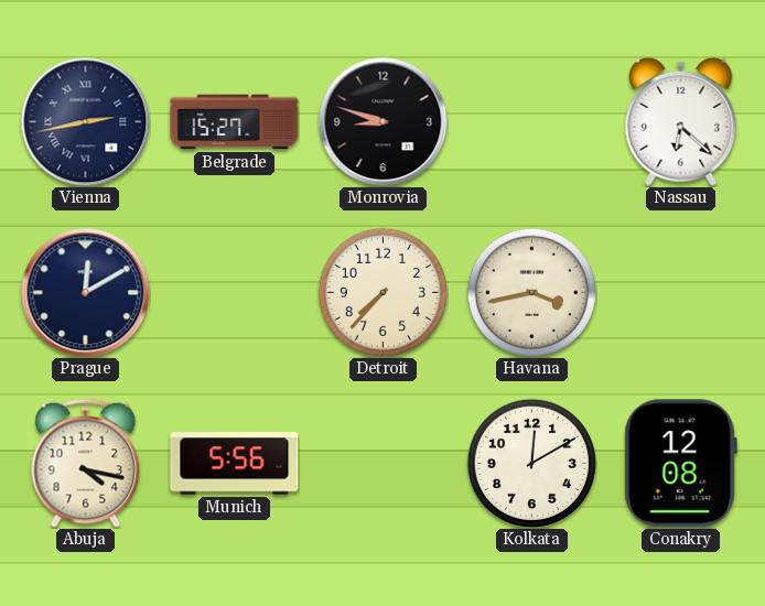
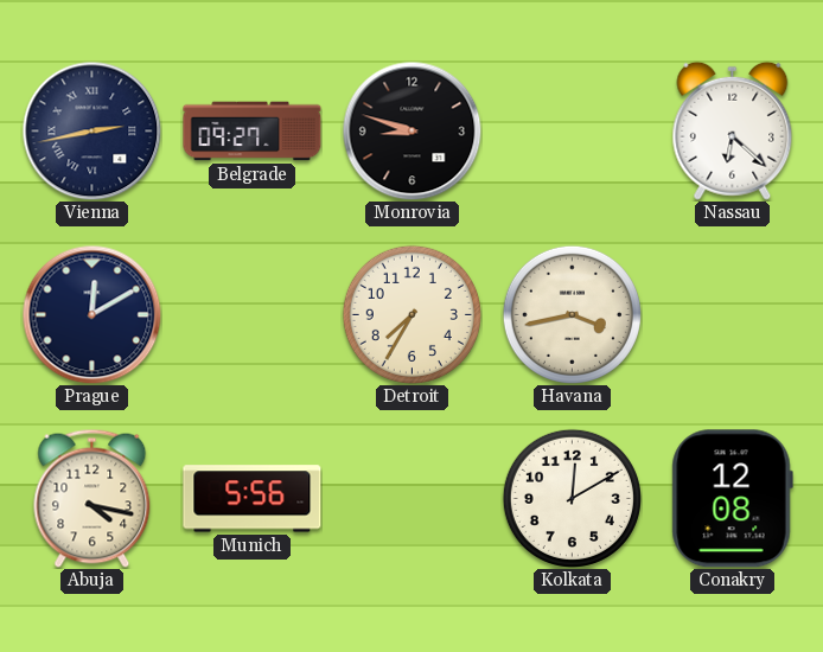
Belgrade: 15:27 -> 09:27 (253, 132)
Detroit: 7:37 -> 7:35 (411, 314)
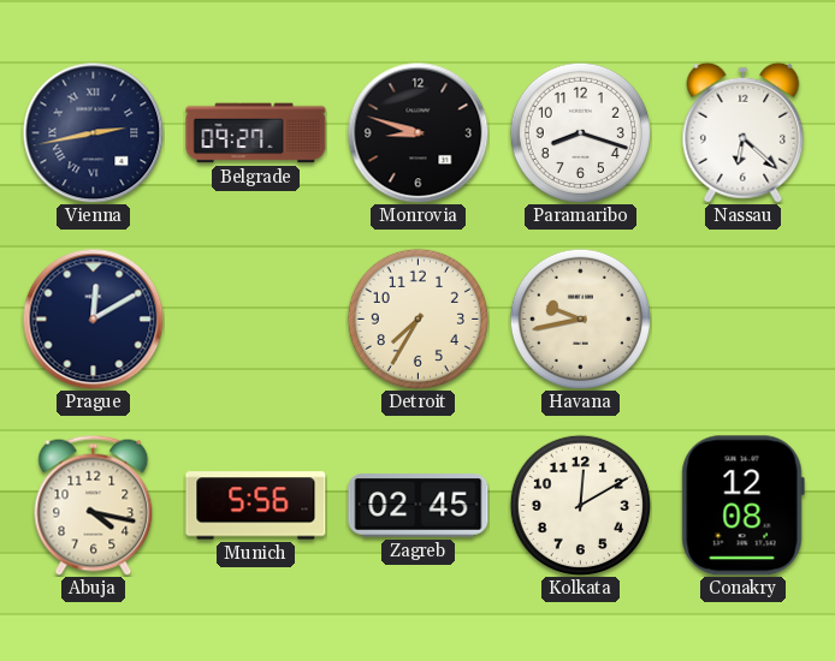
Paramaribo: none -> 8:18 (580, 132)
Havana: 3:43 -> 9:43 (580, 318)
Zagreb: none -> 02:45 (419, 506)
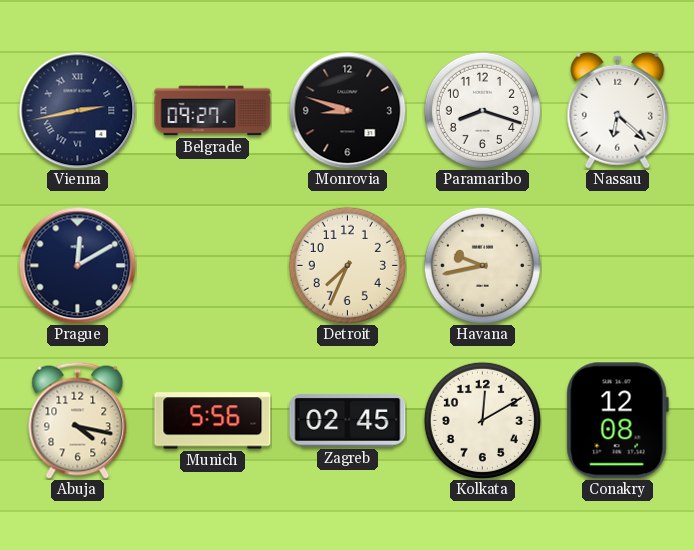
Detroit: 7:35 -> 7:34 (347, 265)
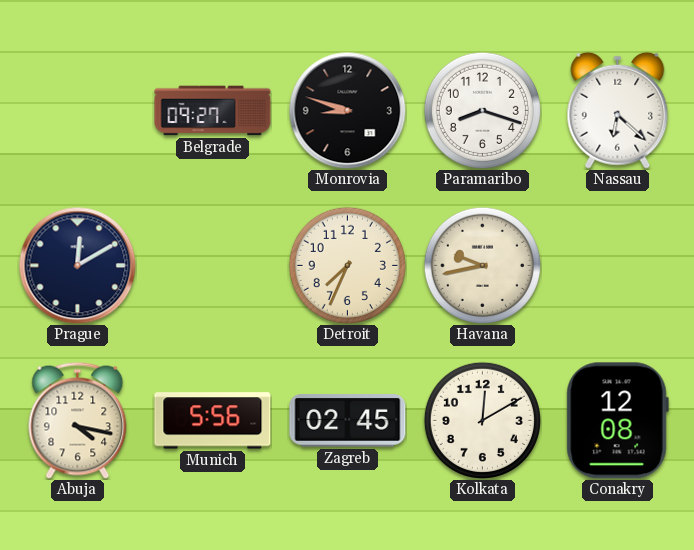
Vienna: 2:43 -> none (77, 110)
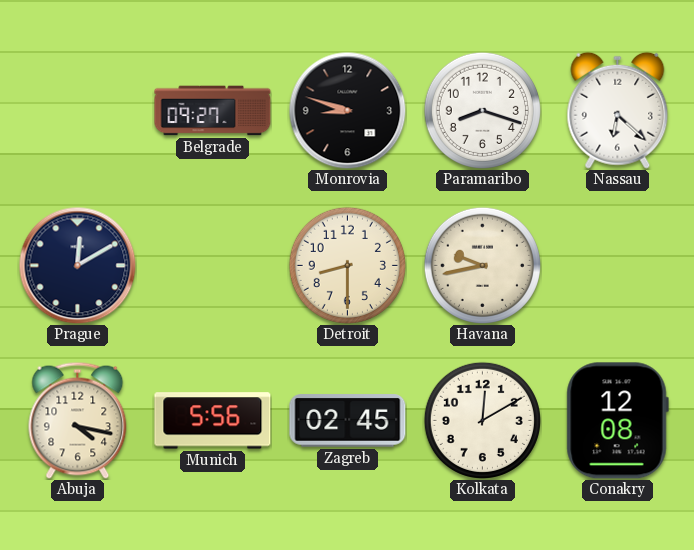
Detroit: 7:34 -> 8:30 (347, 265)
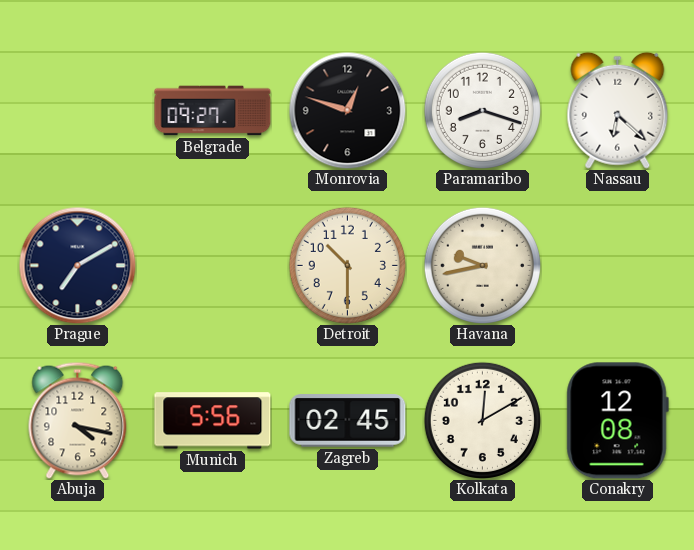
Monrovia: 8:48 -> 12:48 (347, 110)
Prague: 12:10 -> 7:10 (77, 265)
Detroit: 8:30 -> 10:30 (347, 265)
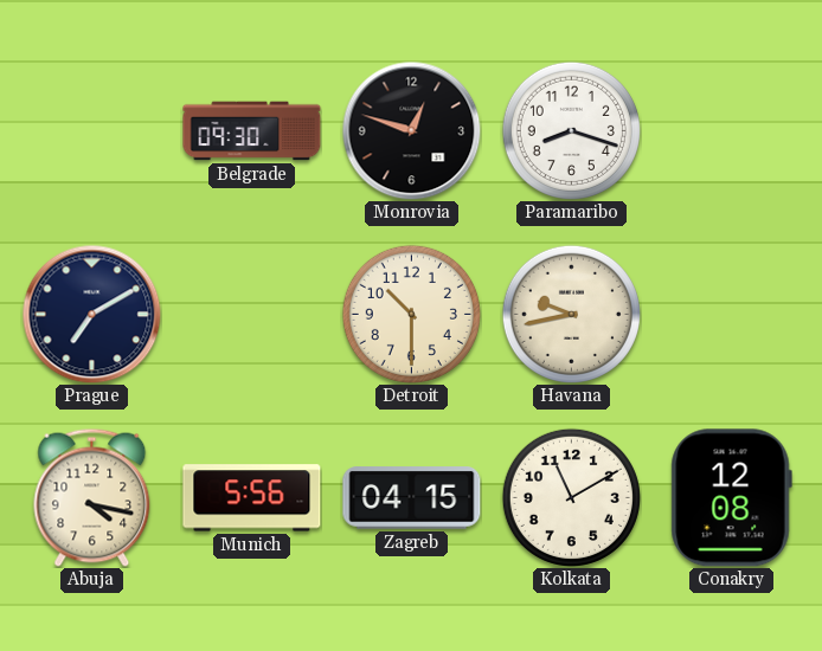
Belgrade: 09:27 -> 09:30 (252, 131)
Nassau: 6:22 -> none (618, 110)
Zagreb: 02:45 -> 04:15 (412, 498)
Kolkata: 12:10 -> 11:10 (571, 497)
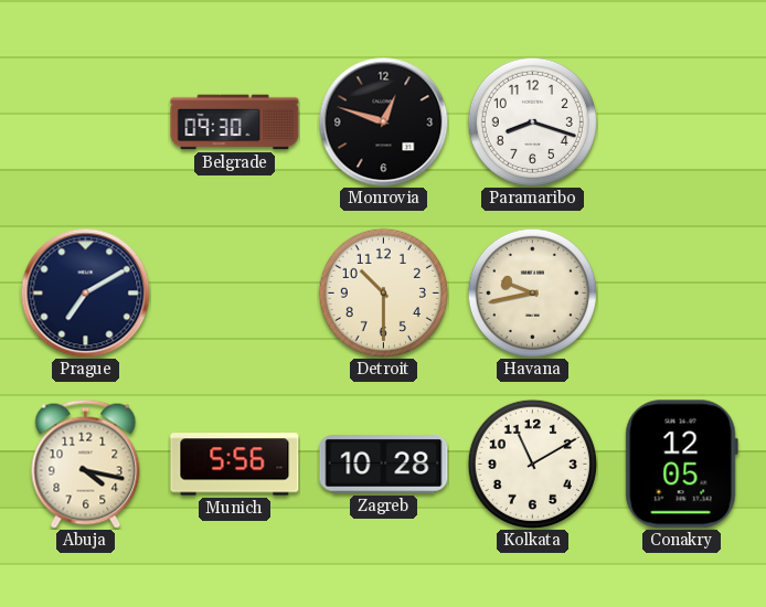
Zagreb: 04:15 -> 10:28 (384, 465)
Conakry: 12:08 -> 12:05 (681, 465)
